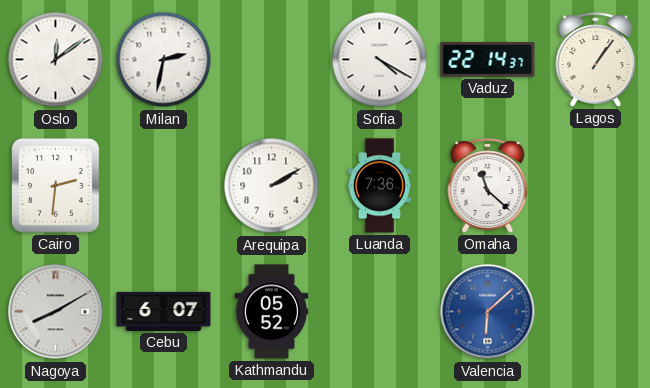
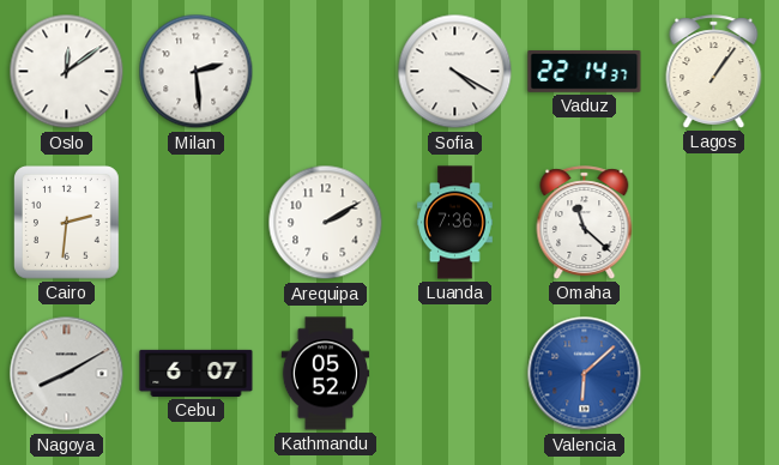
Milan: 2:32 -> 2:29 (197, 72)
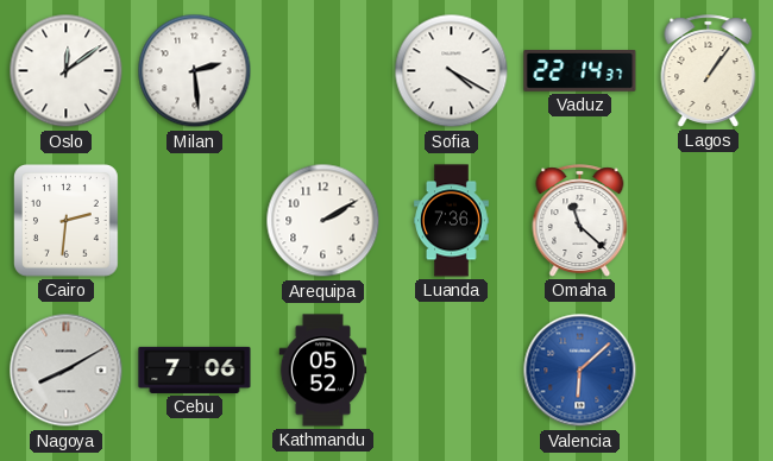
Cebu: 6:07 -> 7:06 (195, 370)
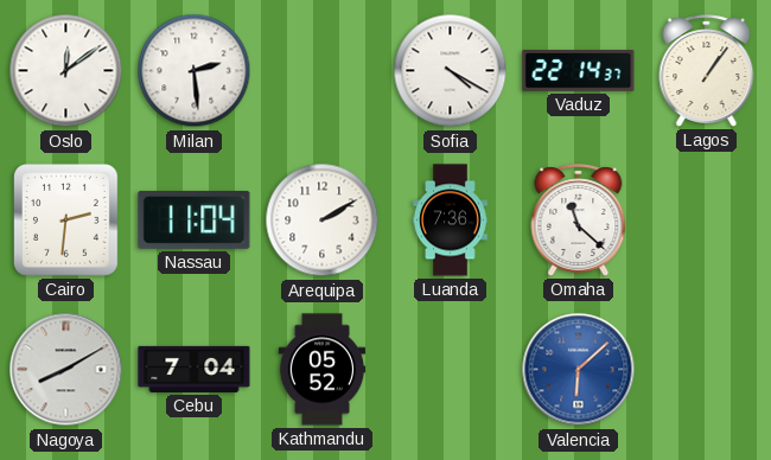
Nassau: none -> 11:04 (195, 219)
Cebu: 7:06 -> 7:04 (195, 369)
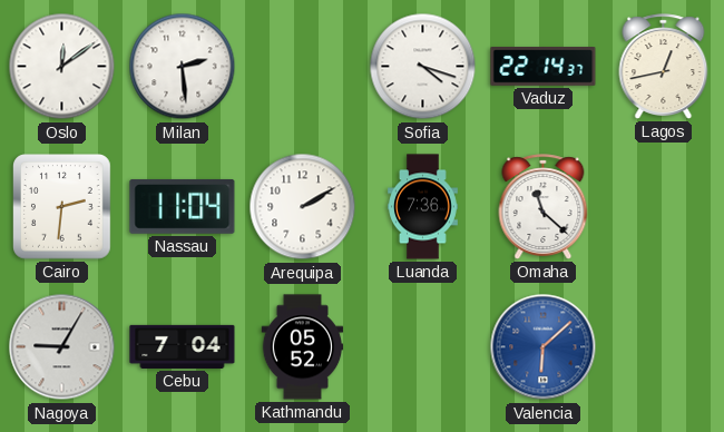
Sofia: 4:20 -> 4:18 (423, 67)
Lagos: 1:06 -> 12:43 (664, 67)
Nagoya: 8:10 -> 9:05 (62, 347)
